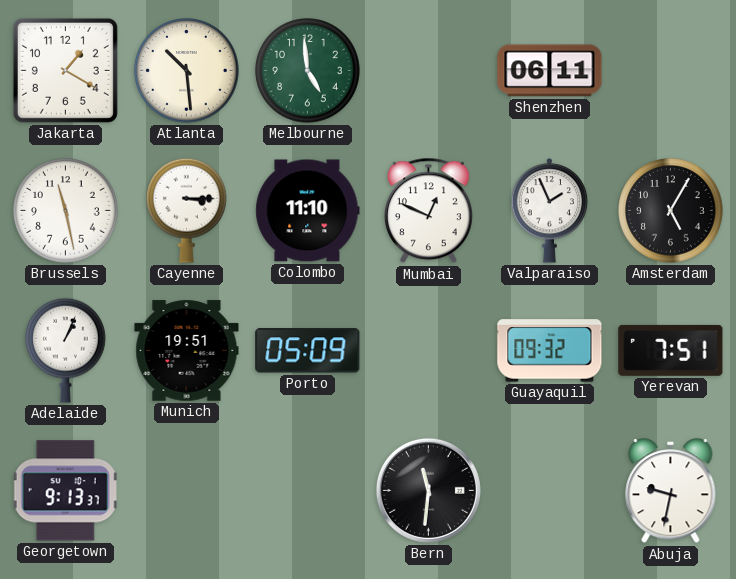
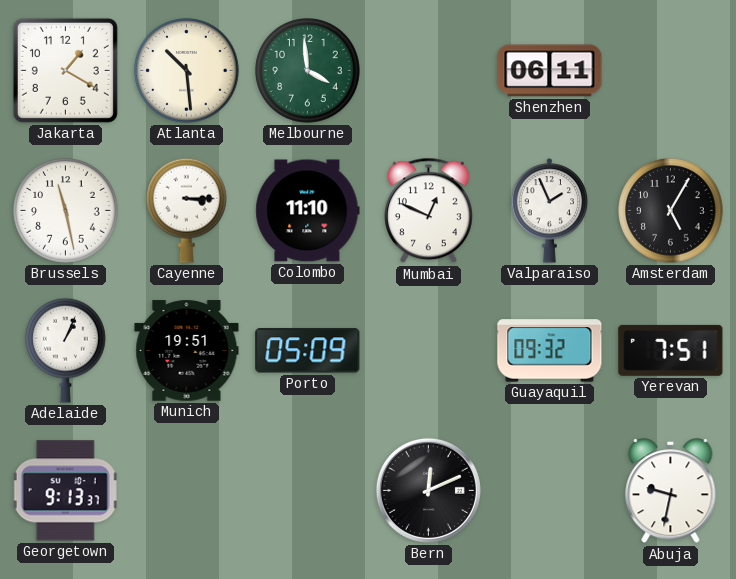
Melbourne: 4:59 -> 3:59 (308, 71)
Bern: 11:31 -> 12:11 (428, 490)
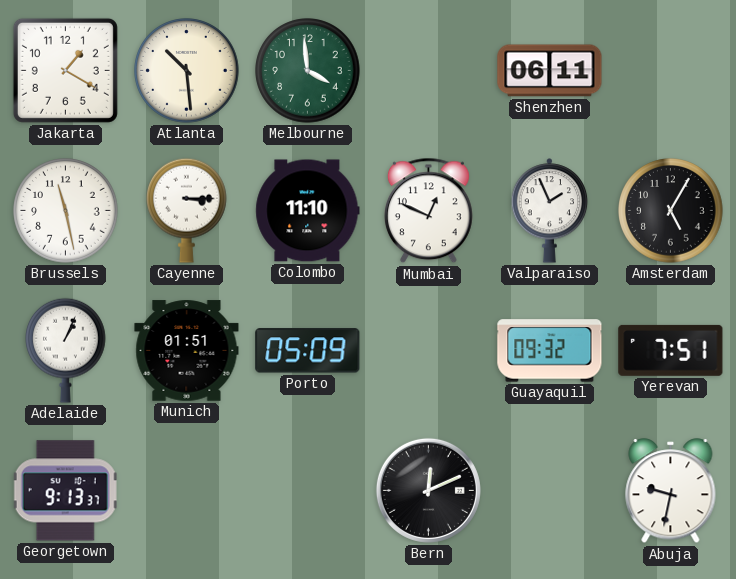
Munich: 19:51 -> 01:51 (187, 351)
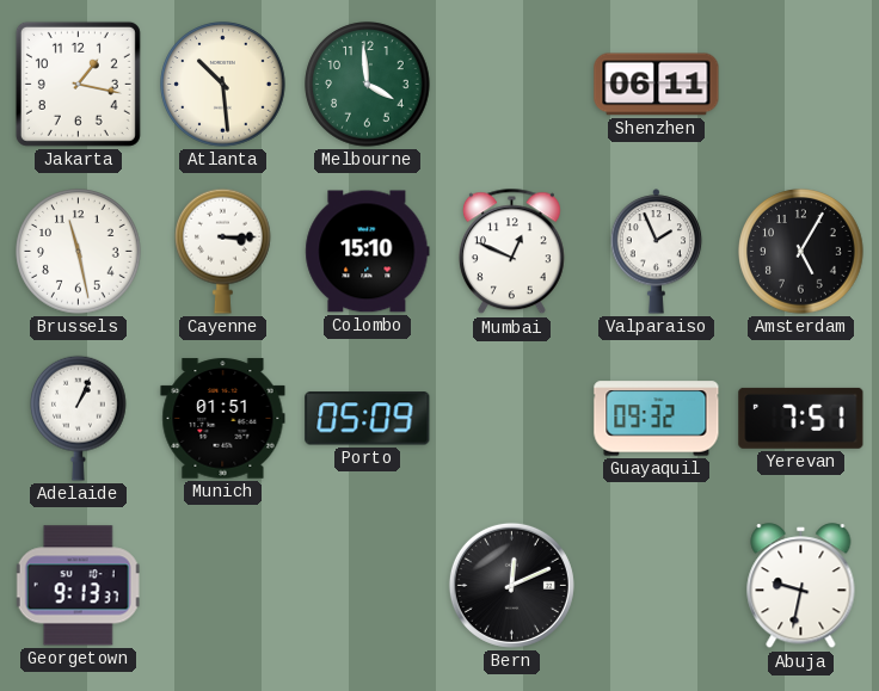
Jakarta: 1:20 -> 1:17 (78, 84)
Colombo: 11:10 -> 15:10 (368, 252)
